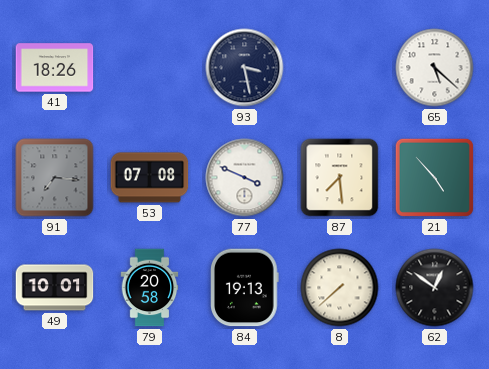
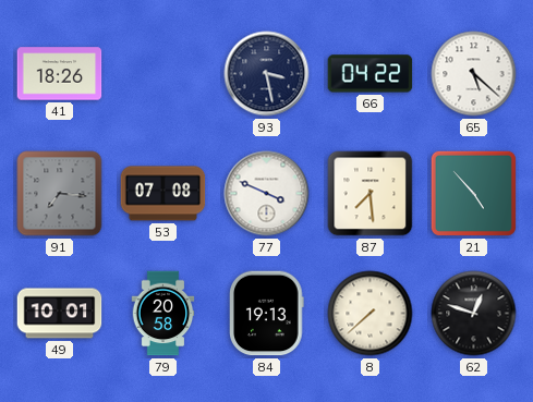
66: none -> 04:22 (371, 74)
62: 12:51 -> 12:48 (474, 314)
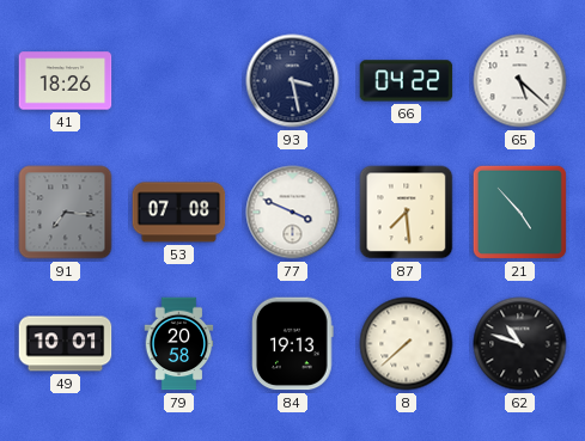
62: 12:48 -> 10:48 (520, 344)
